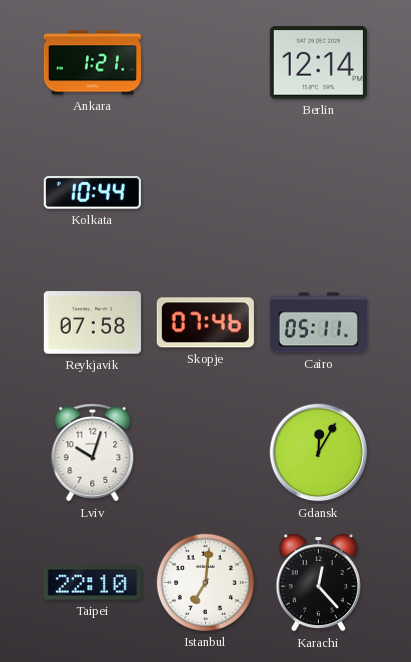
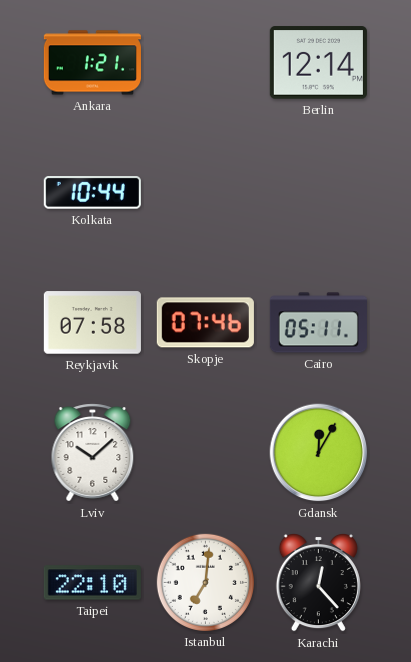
Lviv: 10:03 -> 10:08 (93, 453)
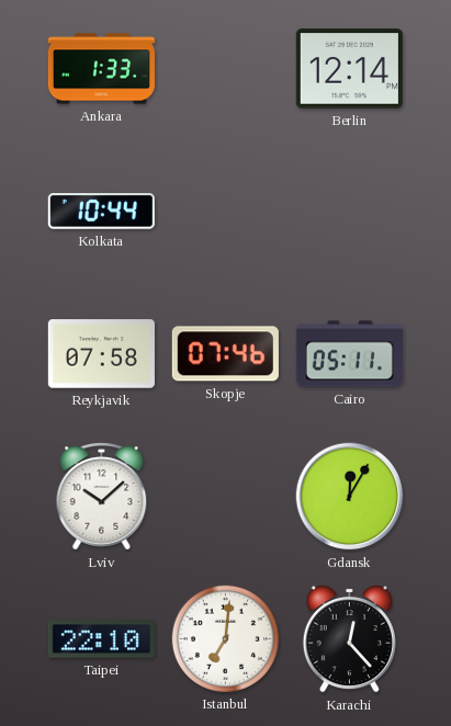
Ankara: 1:21 -> 1:33 (101, 69)
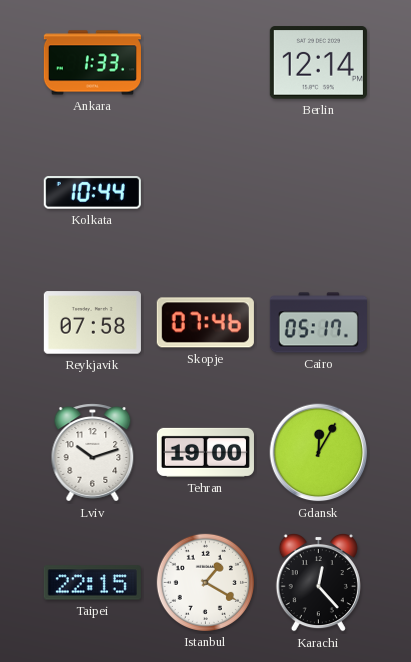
Cairo: 05:11 -> 05:17 (318, 323)
Lviv: 10:08 -> 10:12 (93, 453)
Tehran: none -> 19:00 (205, 452)
Taipei: 22:10 -> 22:15 (92, 583)
Istanbul: 7:01 -> 1:20 (205, 582)
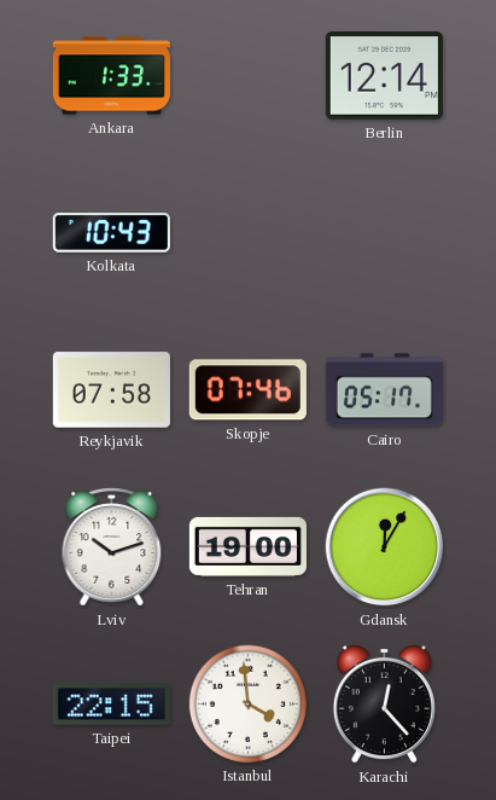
Kolkata: 10:44 -> 10:43 (111, 233)
Istanbul: 1:20 -> 3:59 (247, 703)
